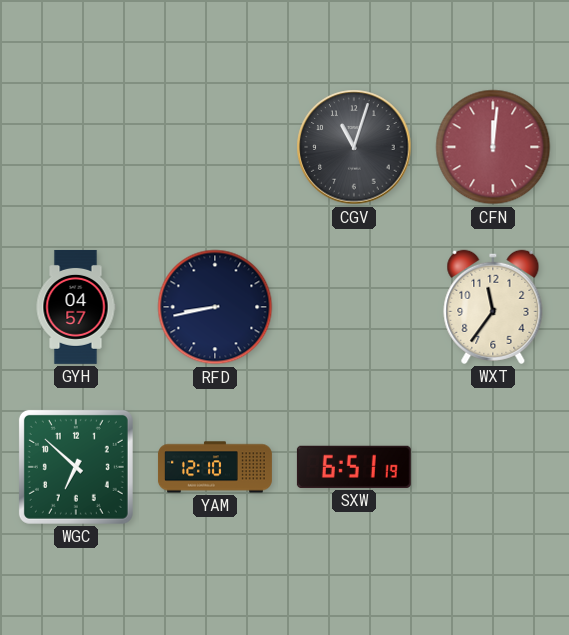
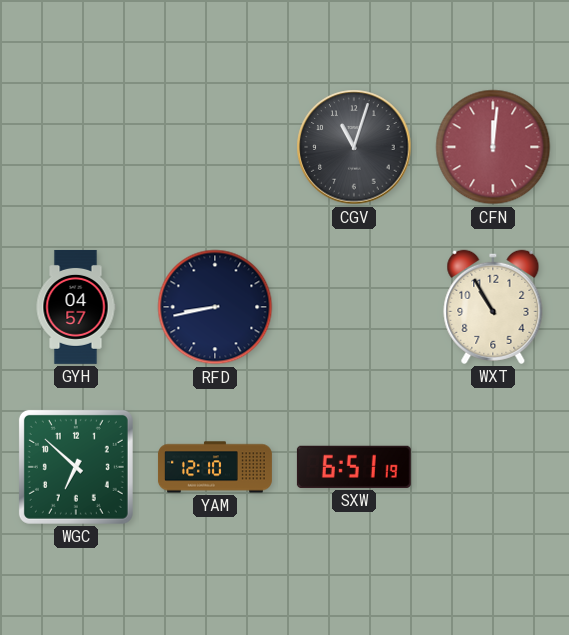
WXT: 11:36 -> 10:55 (493, 307)
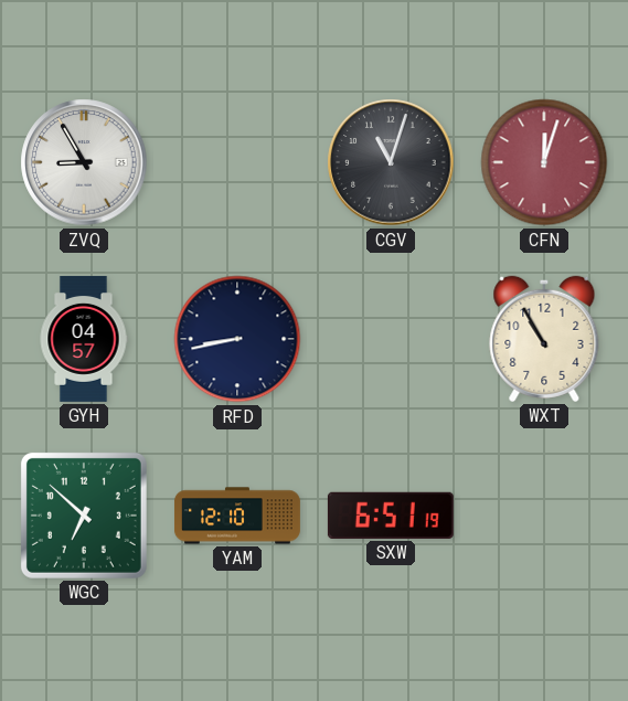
ZVQ: none -> 8:55 (84, 162)
CFN: 12:01 -> 12:03 (544, 162)
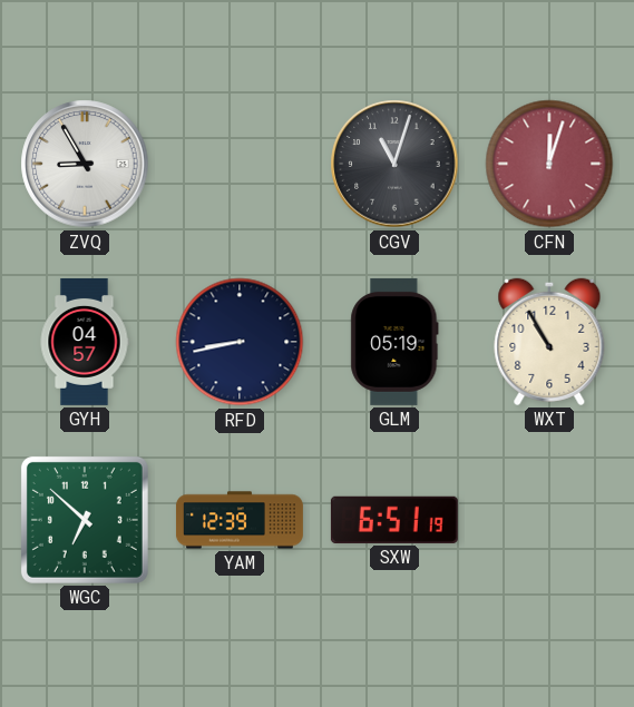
GLM: none -> 05:19 (394, 342)
YAM: 12:10 -> 12:39 (240, 520)
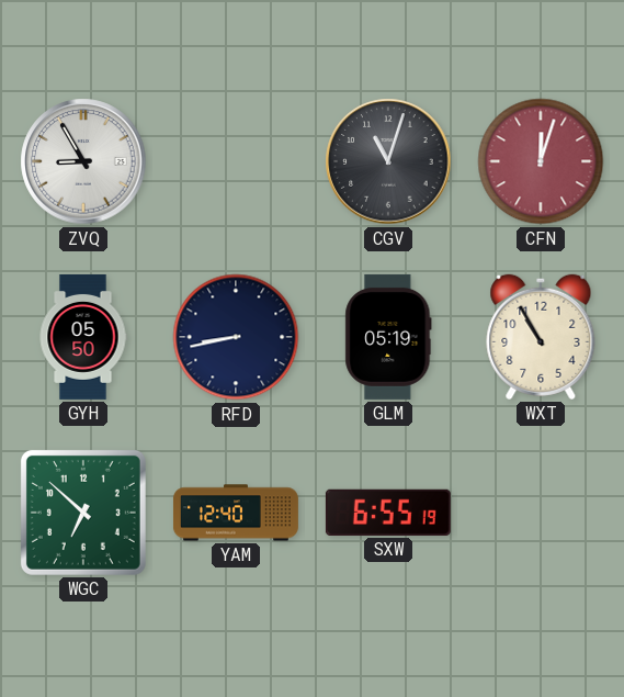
GYH: 04:57 -> 05:50 (83, 337)
YAM: 12:39 -> 12:40 (236, 513)
SXW: 6:51 -> 6:55 (388, 513)
